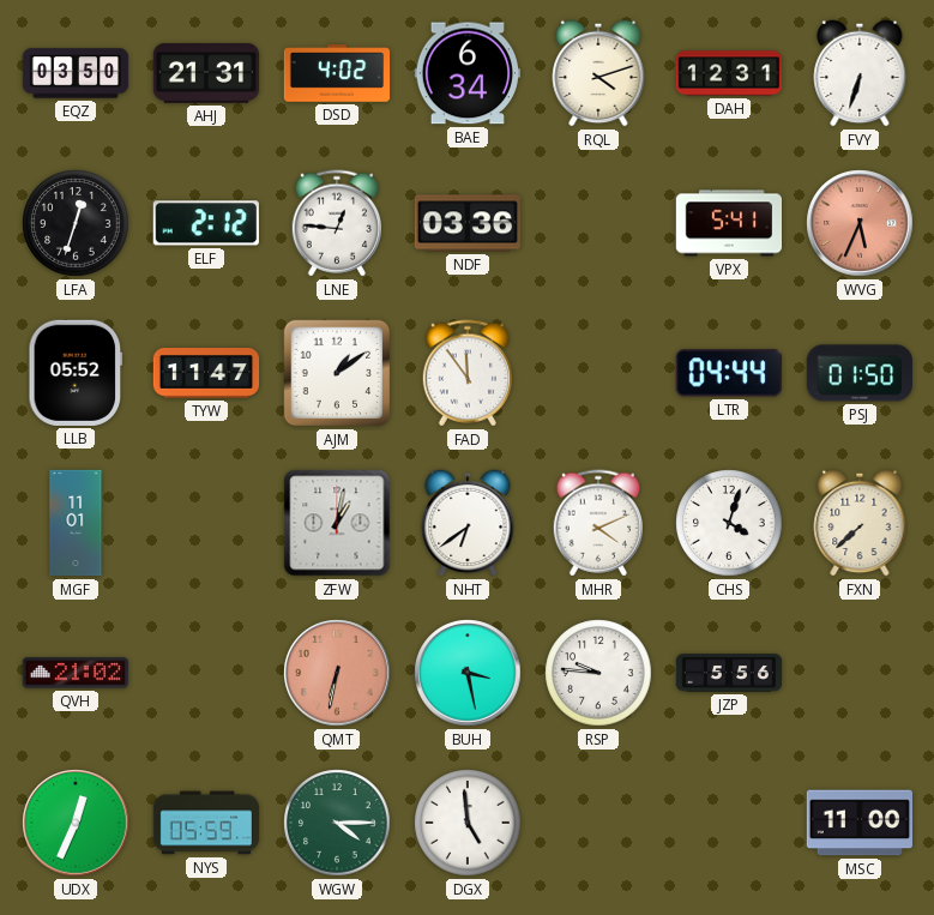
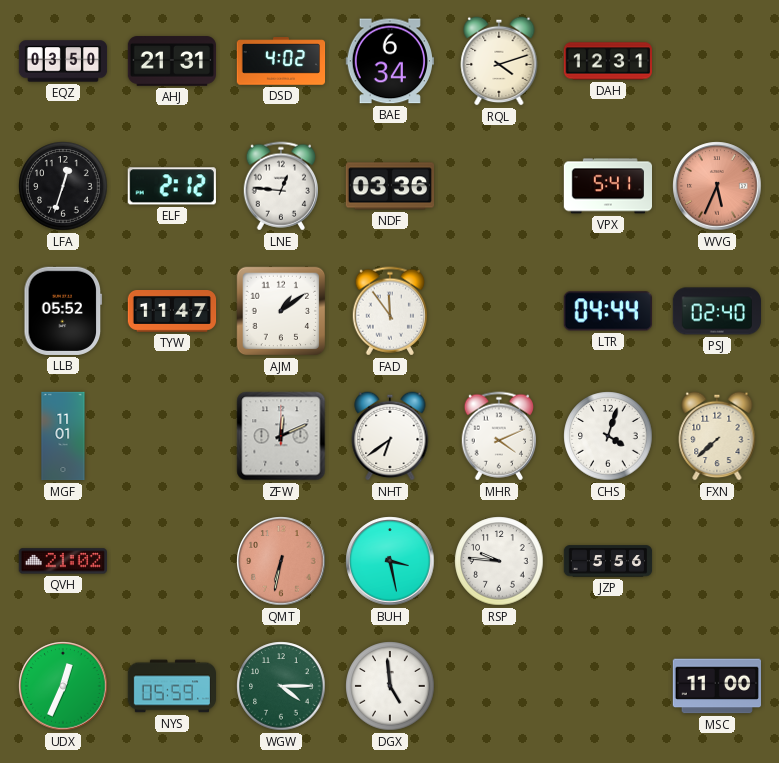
FVY: 6:33 -> none (860, 73)
PSJ: 01:50 -> 02:40 (716, 311)
ZFW: 1:02 -> 12:11 (281, 436)
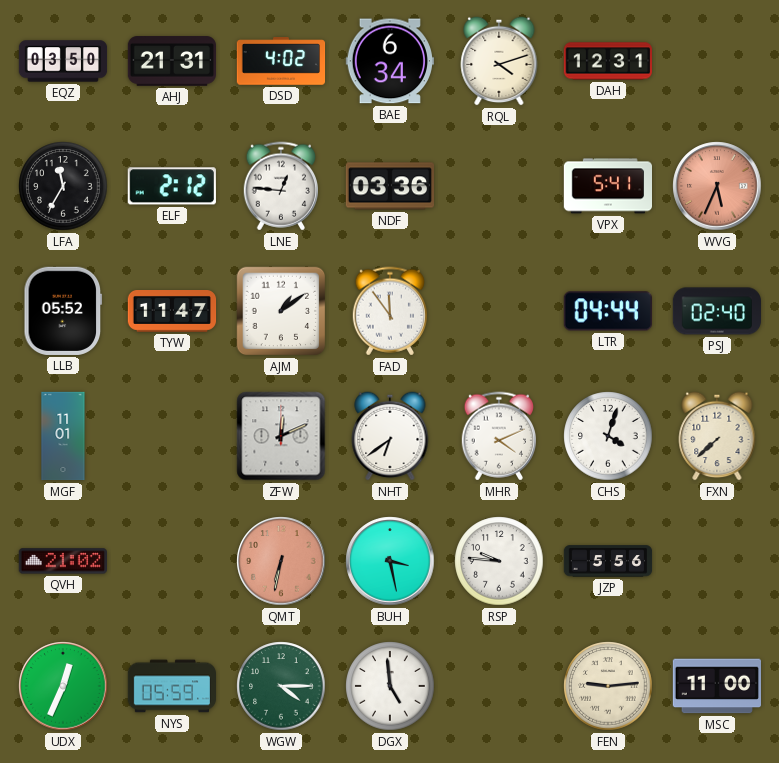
LFA: 12:33 -> 11:35 (63, 186)
FEN: none -> 9:14 (608, 686)
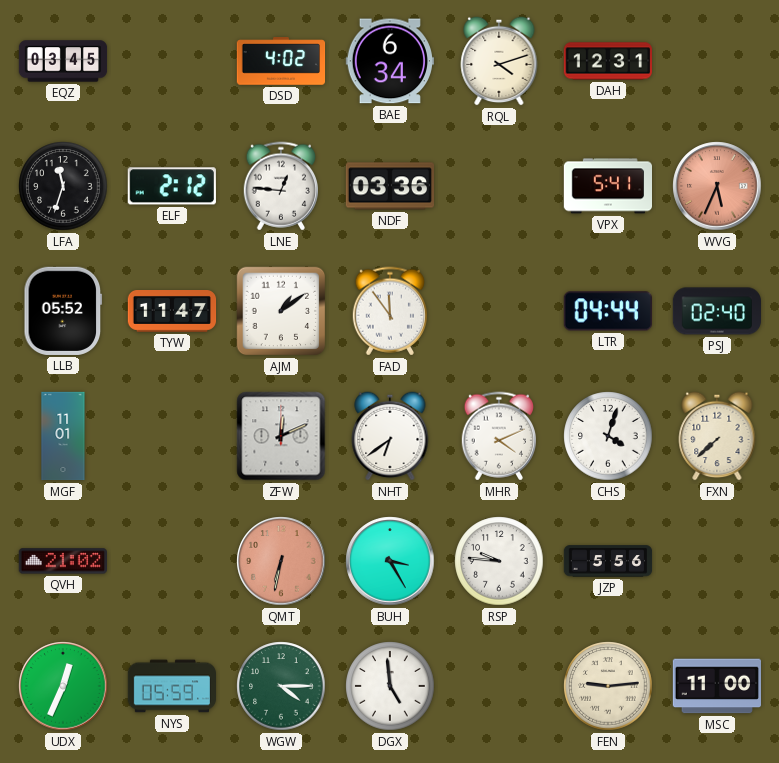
EQZ: 03:50 -> 03:45 (63, 61)
AHJ: 21:31 -> none (172, 61)
LFA: 11:35 -> 11:33 (63, 186)
BUH: 3:28 -> 3:25 (390, 561)
